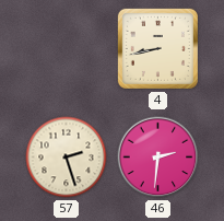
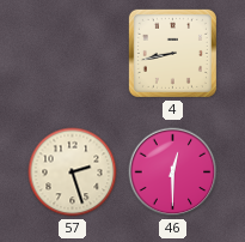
46: 2:31 -> 12:30 (173, 173)
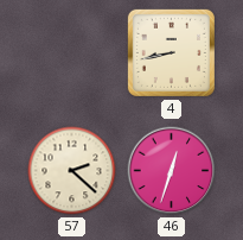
57: 2:27 -> 2:22 (72, 171)
46: 12:30 -> 12:33 (172, 171)
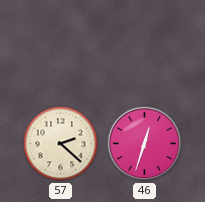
4: 8:43 -> none (171, 52)
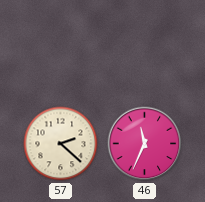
46: 12:33 -> 11:34 (145, 144)
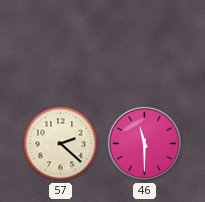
46: 11:34 -> 11:30 (145, 144)
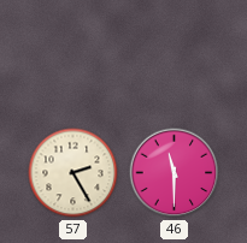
57: 2:22 -> 2:25 (73, 173)
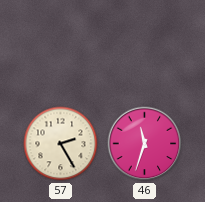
46: 11:30 -> 11:33 (145, 144)
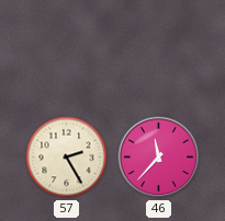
46: 11:33 -> 11:37 (159, 158)
